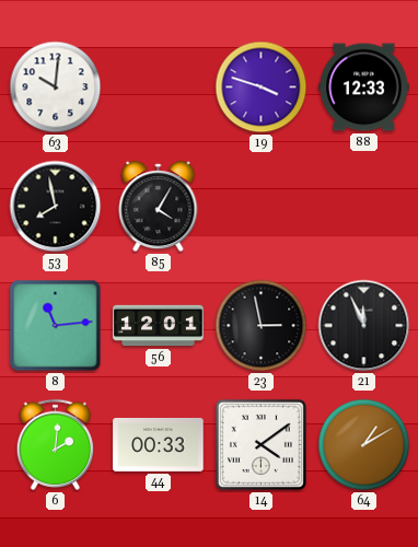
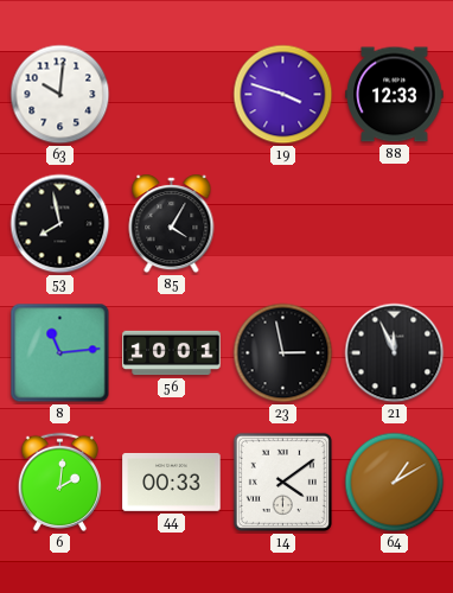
56: 12:01 -> 10:01 (172, 353)
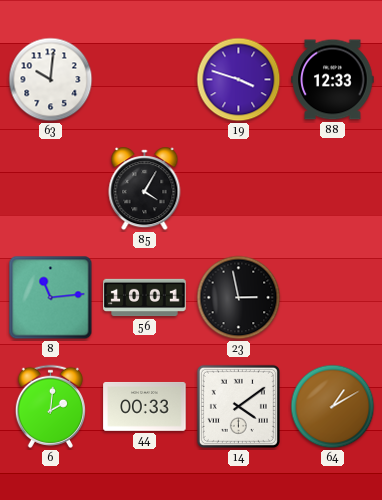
53: 7:58 -> none (60, 224)
21: 11:56 -> none (395, 353)
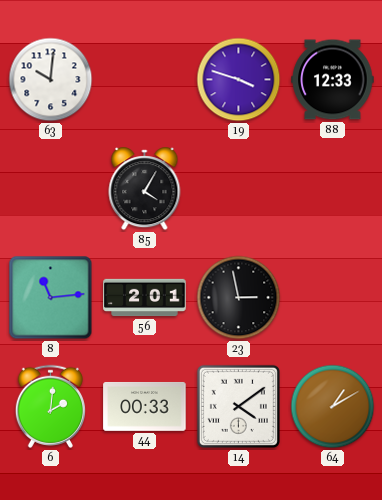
56: 10:01 -> 2:01 (145, 298)
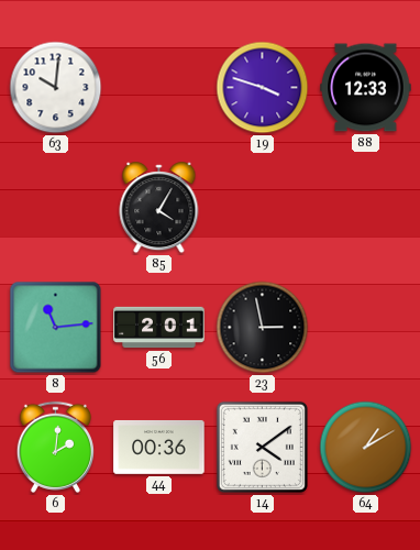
44: 00:33 -> 00:36 (159, 447)
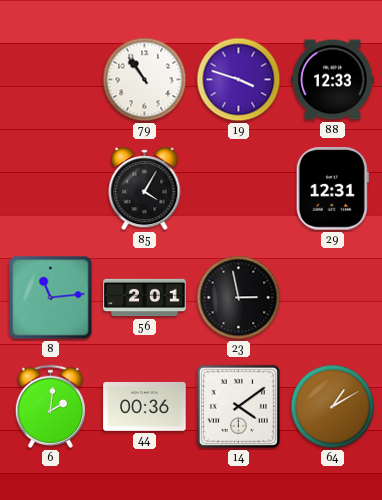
63: 10:01 -> none (56, 88)
79: none -> 10:54 (145, 80)
29: none -> 12:31 (332, 189)
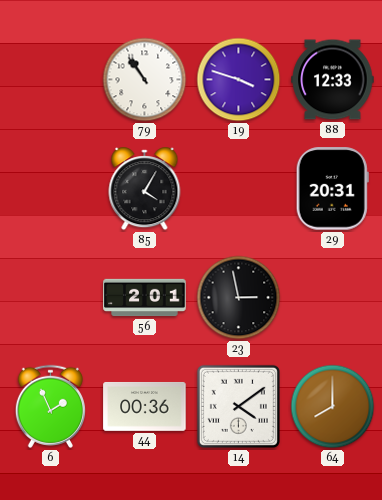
29: 12:31 -> 20:31 (332, 189)
8: 11:14 -> none (51, 298)
6: 2:01 -> 1:56 (50, 406)
64: 1:10 -> 8:00 (333, 407)
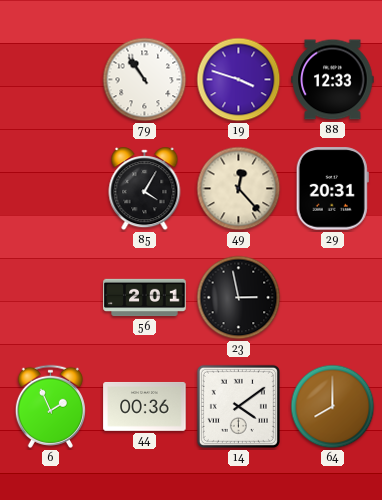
49: none -> 12:23 (239, 189)
